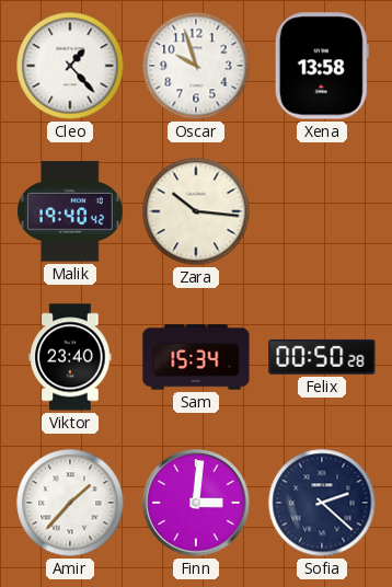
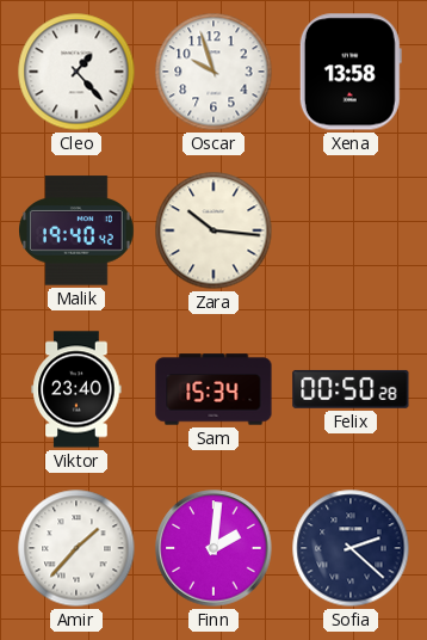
Finn: 3:01 -> 2:01 (213, 548)
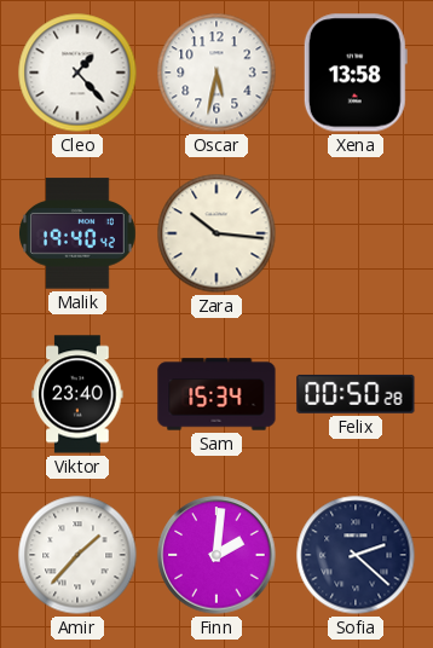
Oscar: 9:57 -> 5:32 (217, 73)
